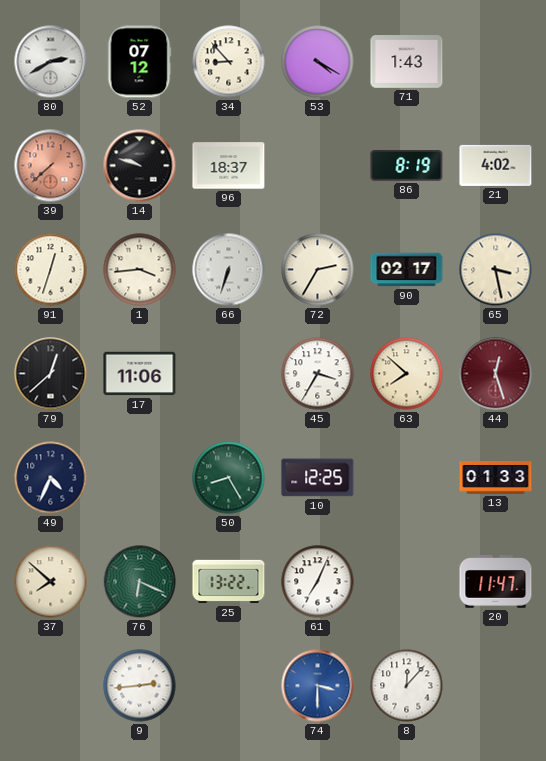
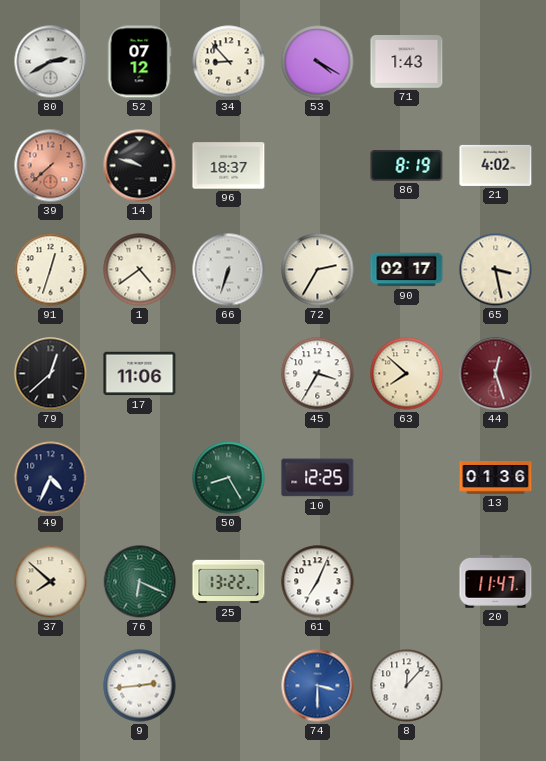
1: 3:44 -> 4:39 (140, 270)
13: 01:33 -> 01:36 (496, 478)
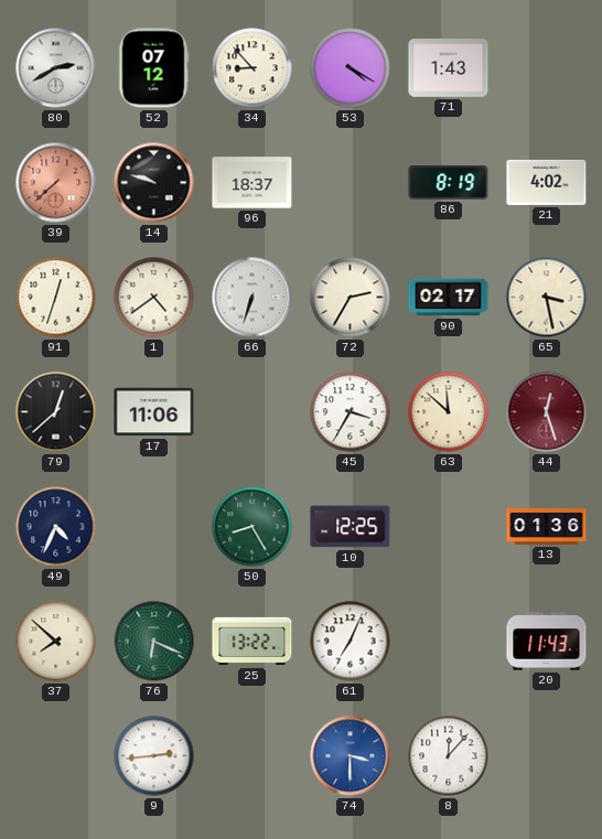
63: 7:52 -> 11:52 (449, 412)
20: 11:47 -> 11:43 (547, 642)
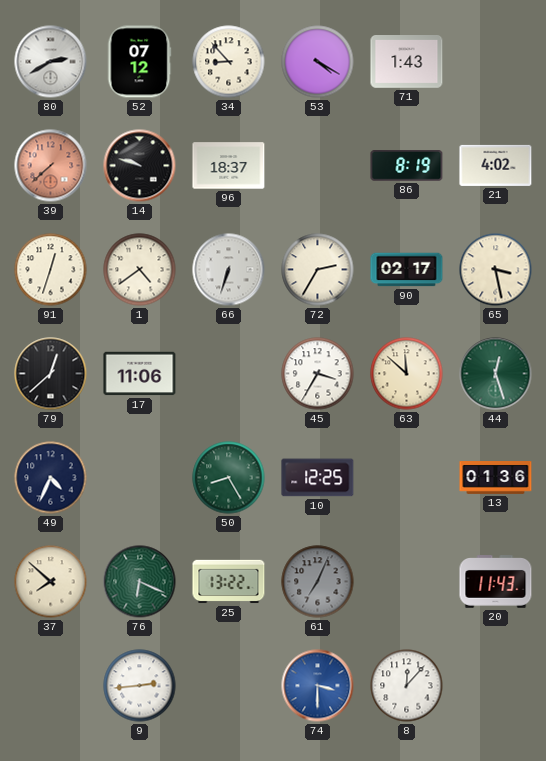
44 dial: burgundy -> green (496, 374)
61 dial: white -> grey (318, 582)
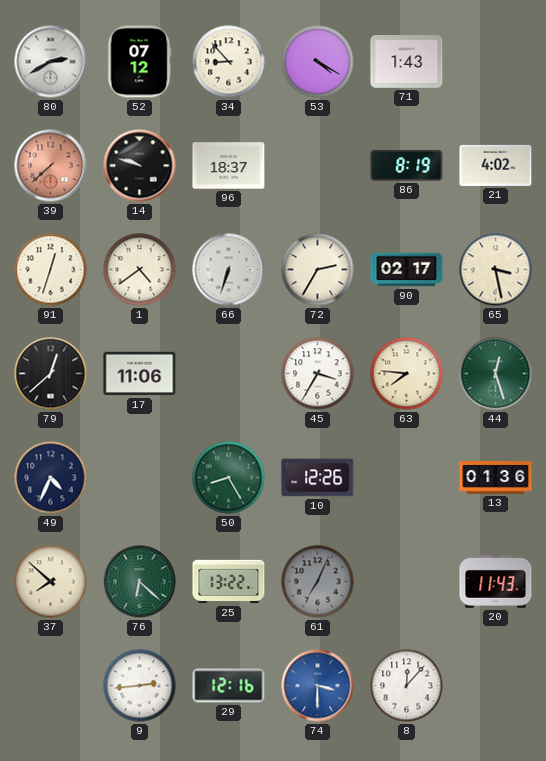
63: 11:52 -> 7:46 (407, 374)
10: 12:25 -> 12:26 (318, 478)
76: 6:19 -> 6:22 (140, 582)
29: none -> 12:16 (229, 686)
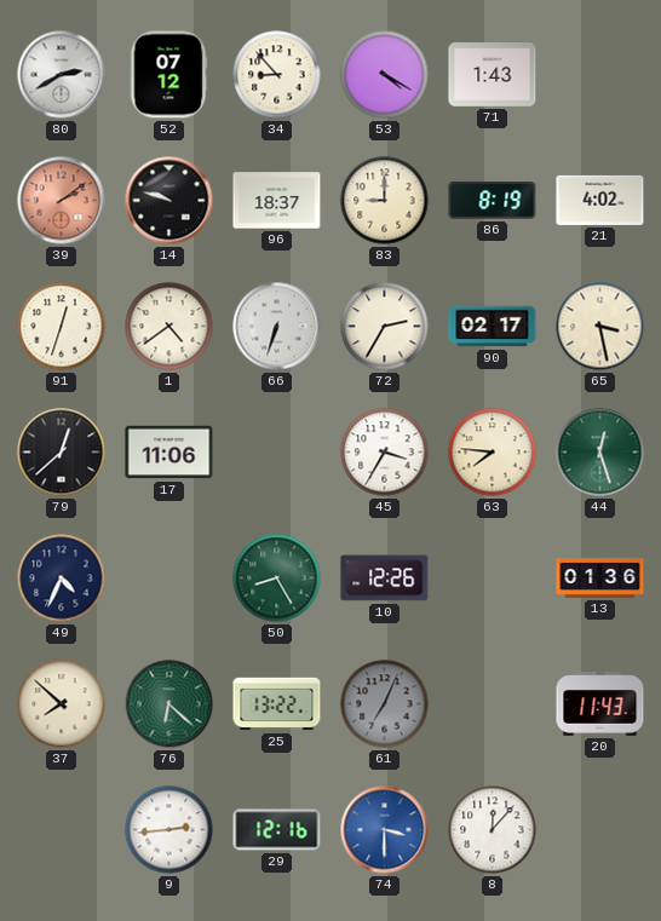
39: 7:38 -> 2:09 (62, 201)
83: none -> 9:00 (385, 201)
